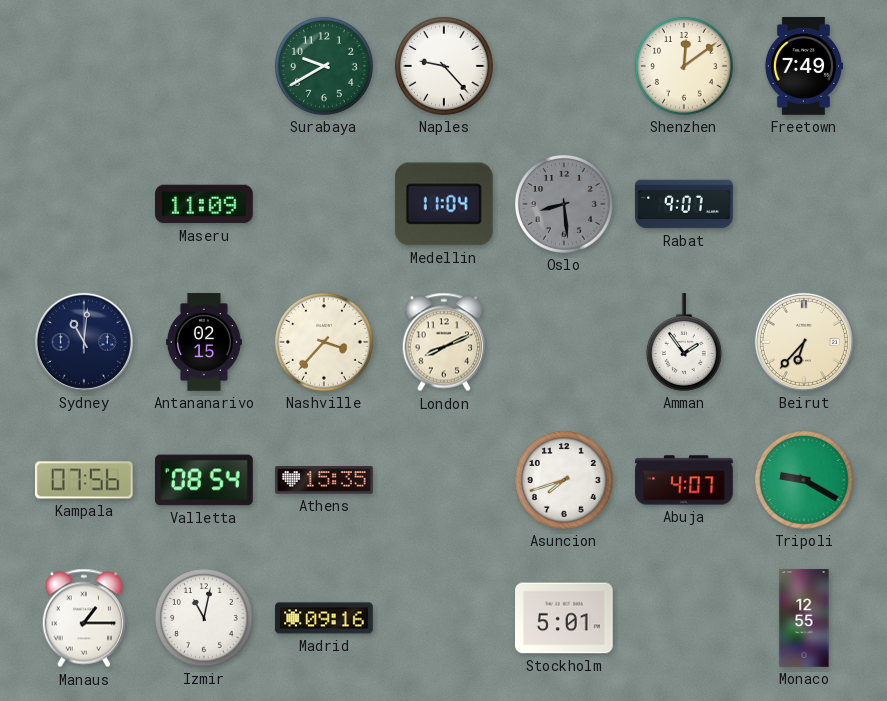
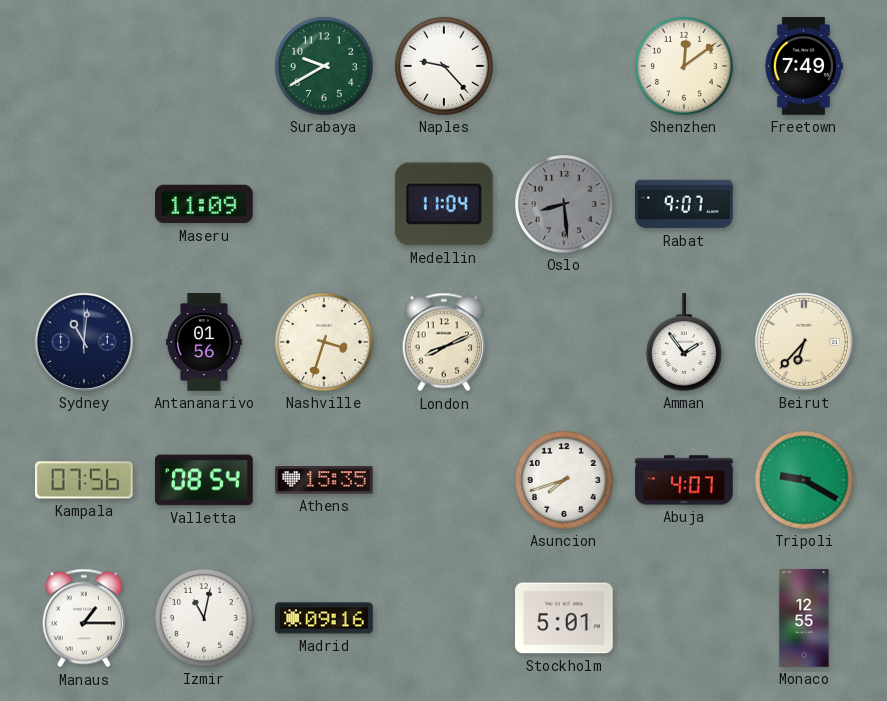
Antananarivo: 02:15 -> 01:56 (204, 342)
Nashville: 3:37 -> 3:33 (324, 342)
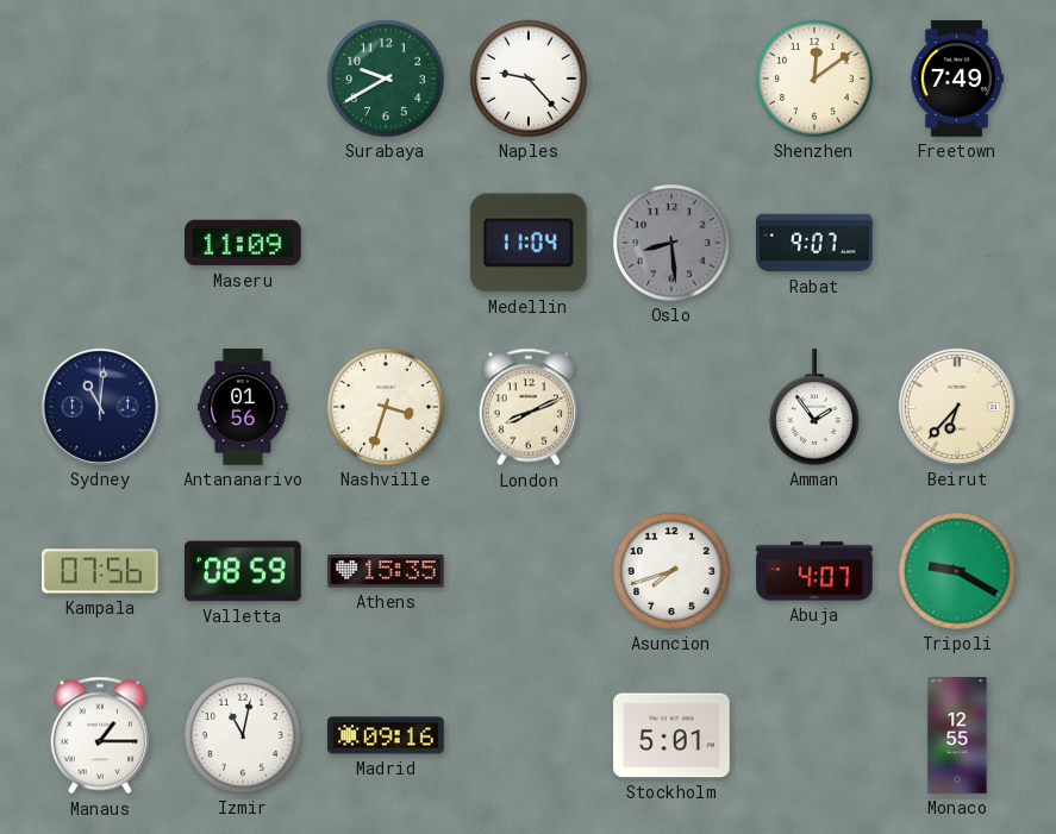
Valletta: 08:54 -> 08:59 (243, 571)
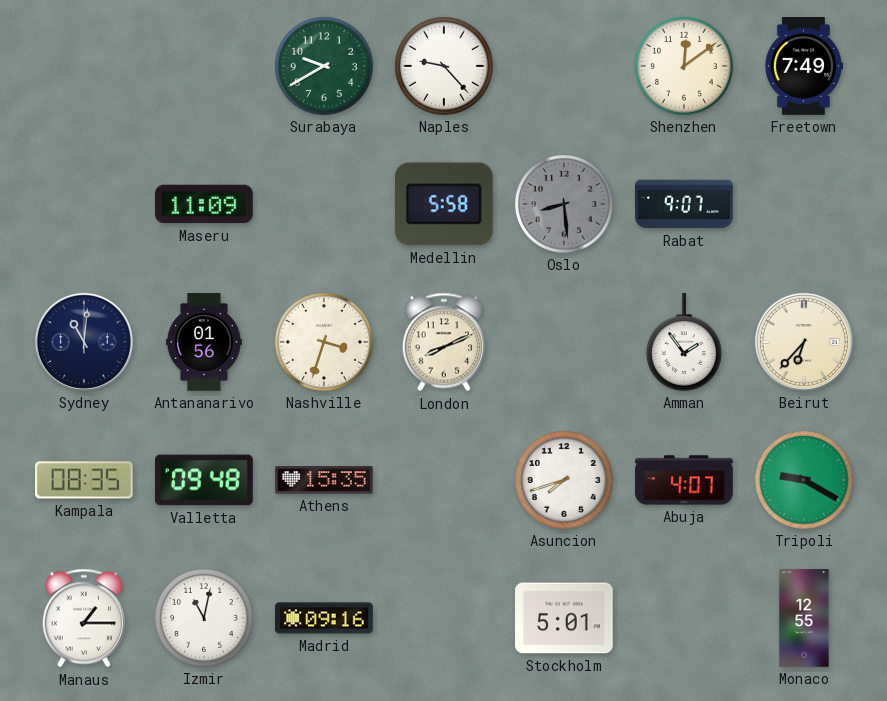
Medellin: 11:04 -> 5:58 (444, 204)
Kampala: 07:56 -> 08:35 (85, 480)
Valletta: 08:59 -> 09:48 (204, 480)
